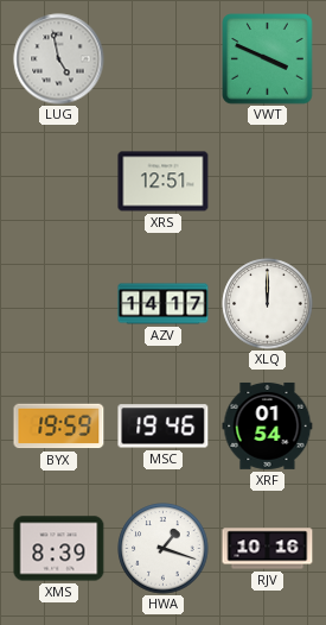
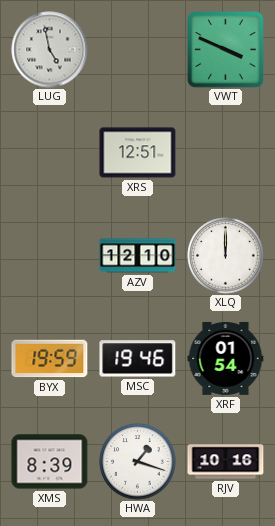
AZV: 14:17 -> 12:10 (138, 256)
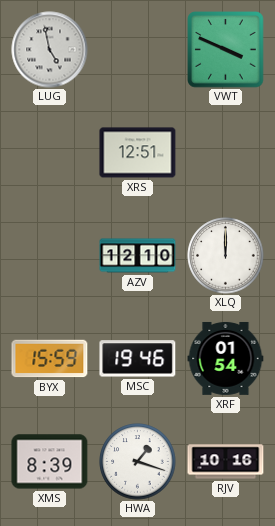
BYX: 19:59 -> 15:59 (50, 359)
